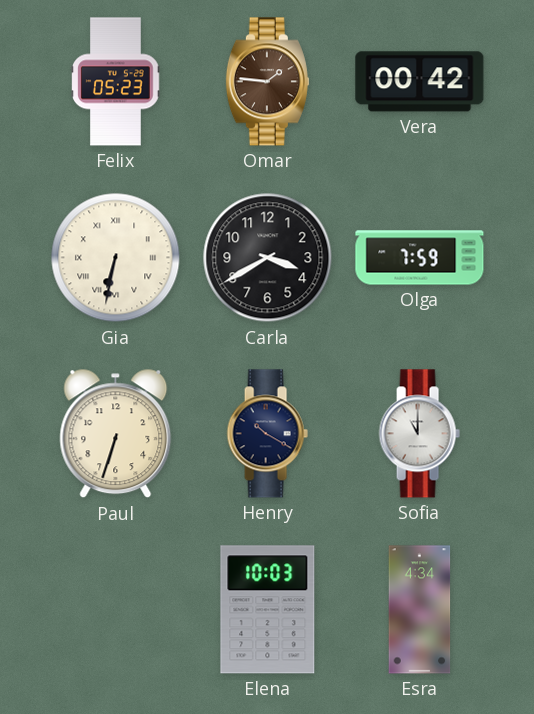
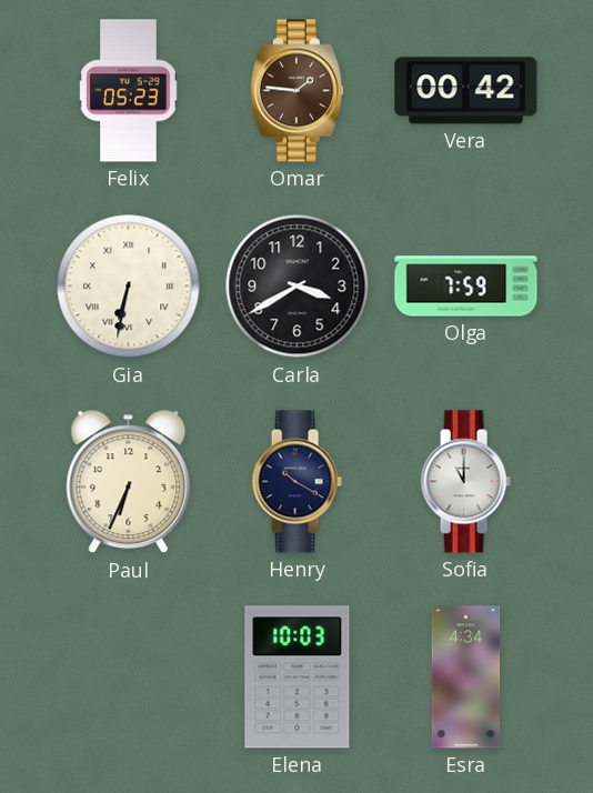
Paul: 6:33 -> 6:34 (129, 482)
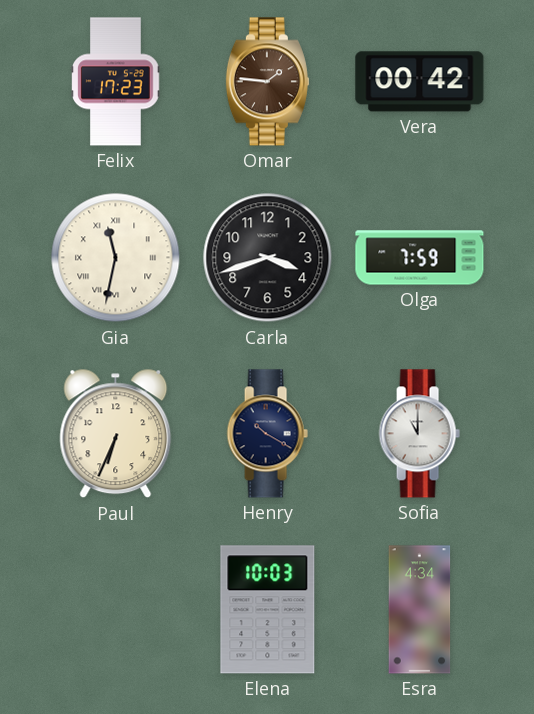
Felix: 05:23 -> 17:23 (116, 82)
Gia: 6:32 -> 11:32 (116, 258)
Carla: 3:40 -> 3:42 (268, 258)
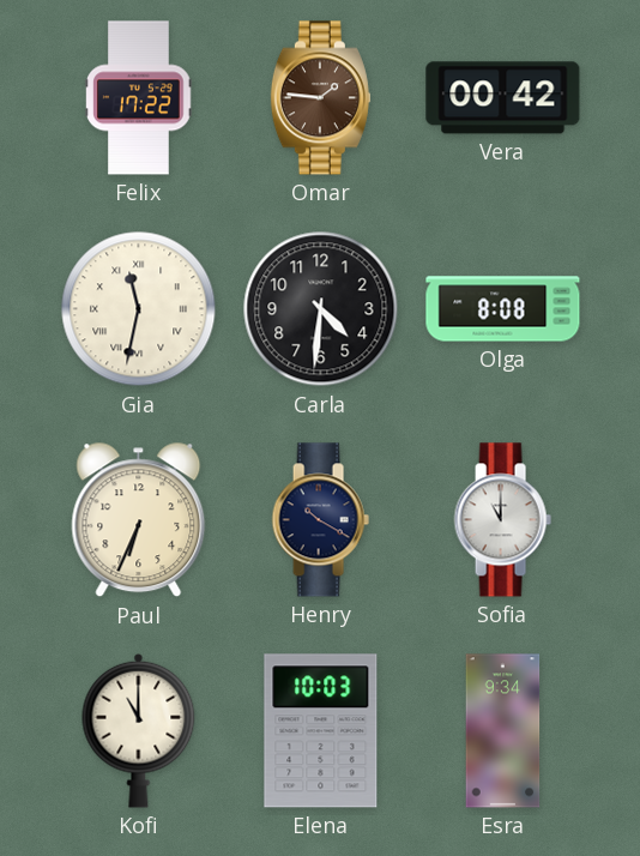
Felix: 17:23 -> 17:22 (139, 98)
Carla: 3:42 -> 4:31 (321, 309)
Olga: 7:59 -> 8:08 (503, 309)
Kofi: none -> 11:00 (139, 730)
Esra: 4:34 -> 9:34 (503, 731)
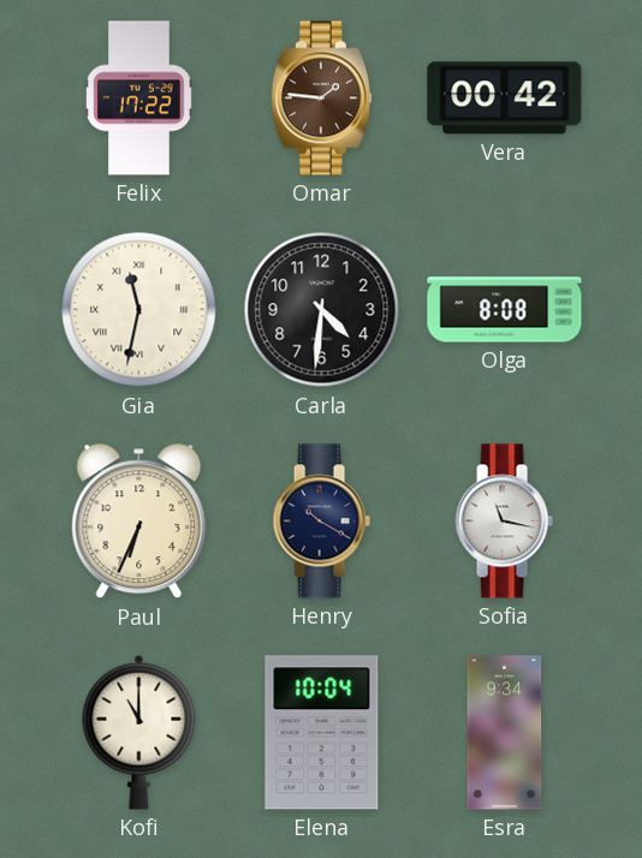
Sofia: 11:00 -> 11:17 (504, 522)
Elena: 10:03 -> 10:04 (322, 733)
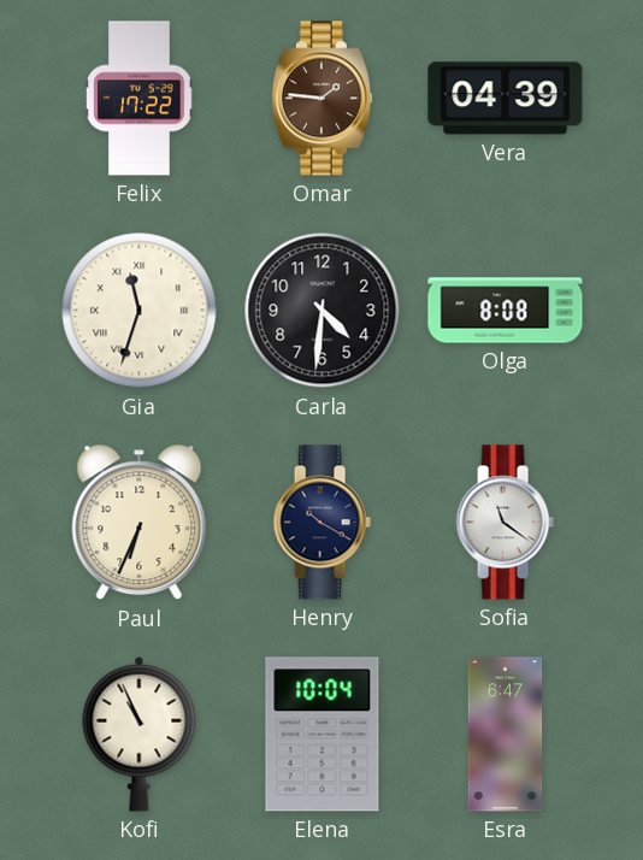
Vera: 00:42 -> 04:39 (506, 99)
Gia: 11:32 -> 11:33 (140, 311)
Sofia: 11:17 -> 11:21 (505, 523)
Kofi: 11:00 -> 10:56 (140, 734)
Esra: 9:34 -> 6:47 (506, 735)
